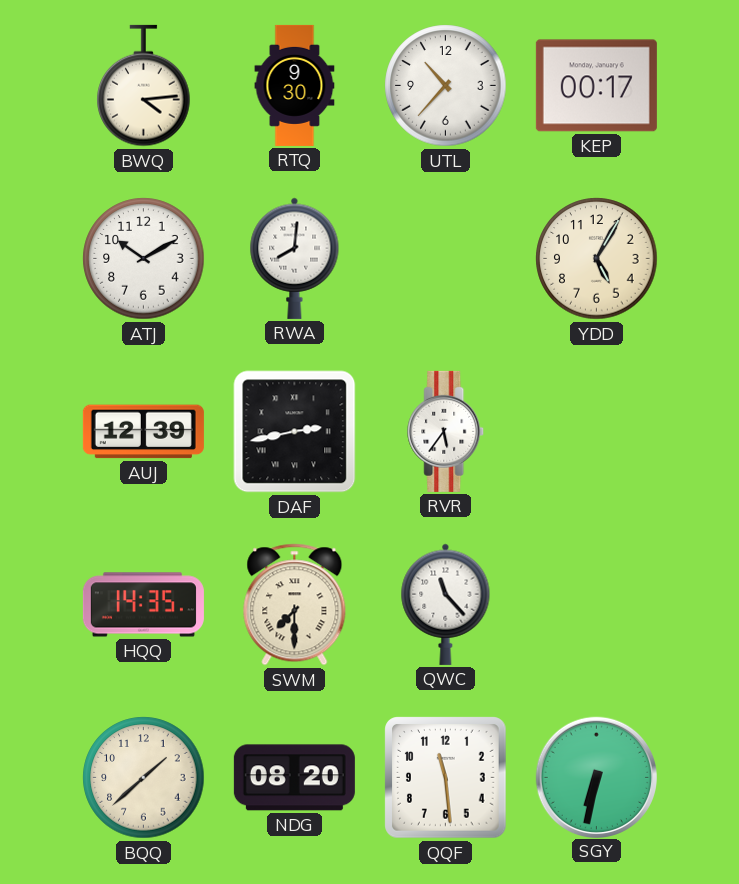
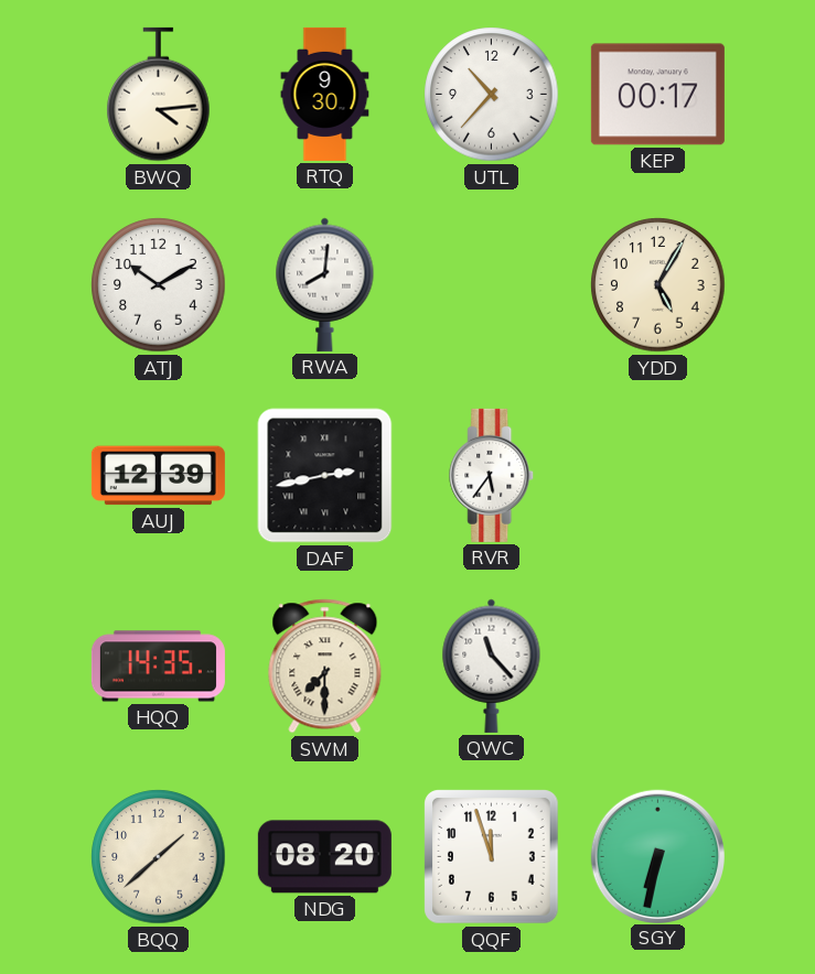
QQF: 11:29 -> 11:57 (492, 857)
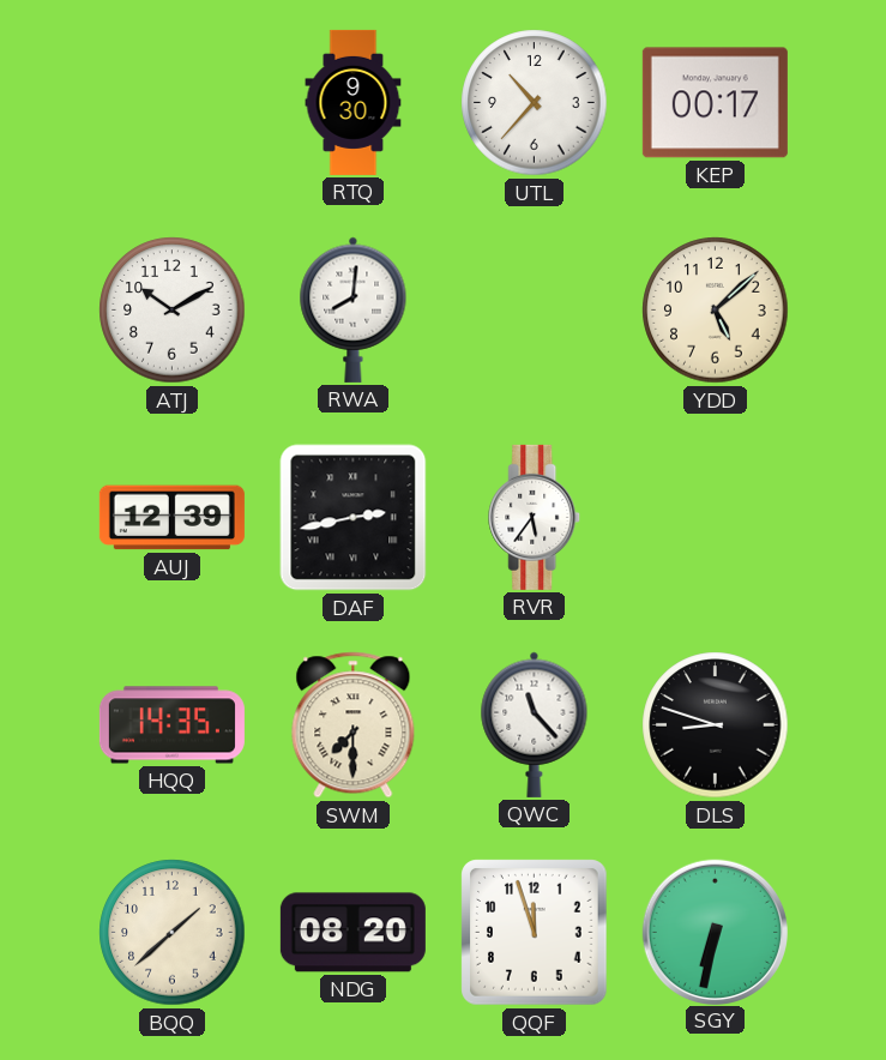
BWQ: 4:14 -> none (159, 95)
YDD: 5:05 -> 5:08 (716, 311)
DLS: none -> 8:48 (716, 725)
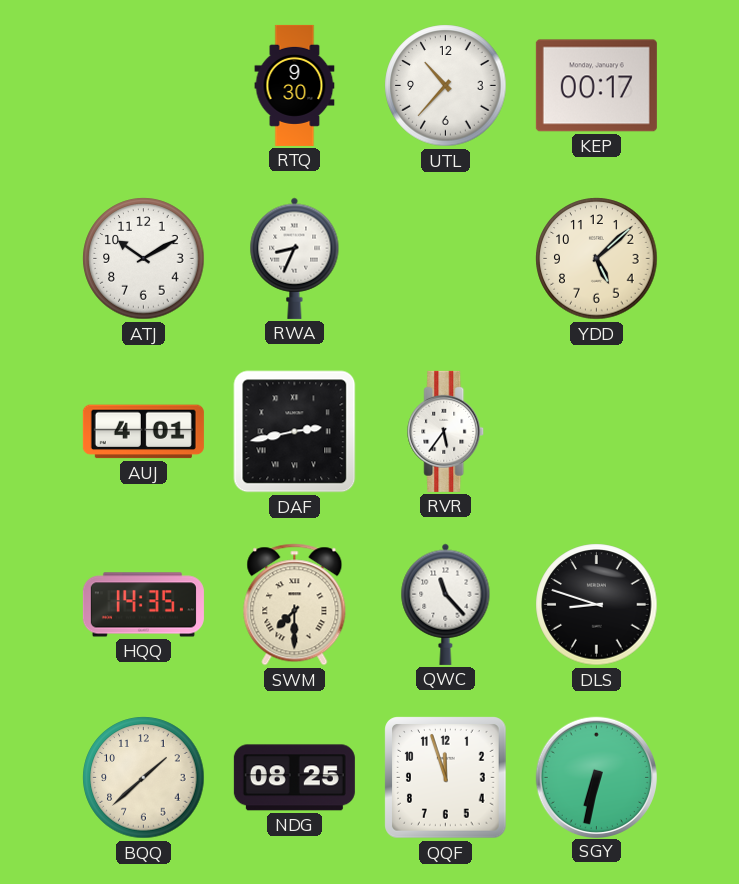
RWA: 8:01 -> 8:34 (295, 258)
AUJ: 12:39 -> 4:01 (143, 432)
NDG: 08:20 -> 08:25 (294, 778)
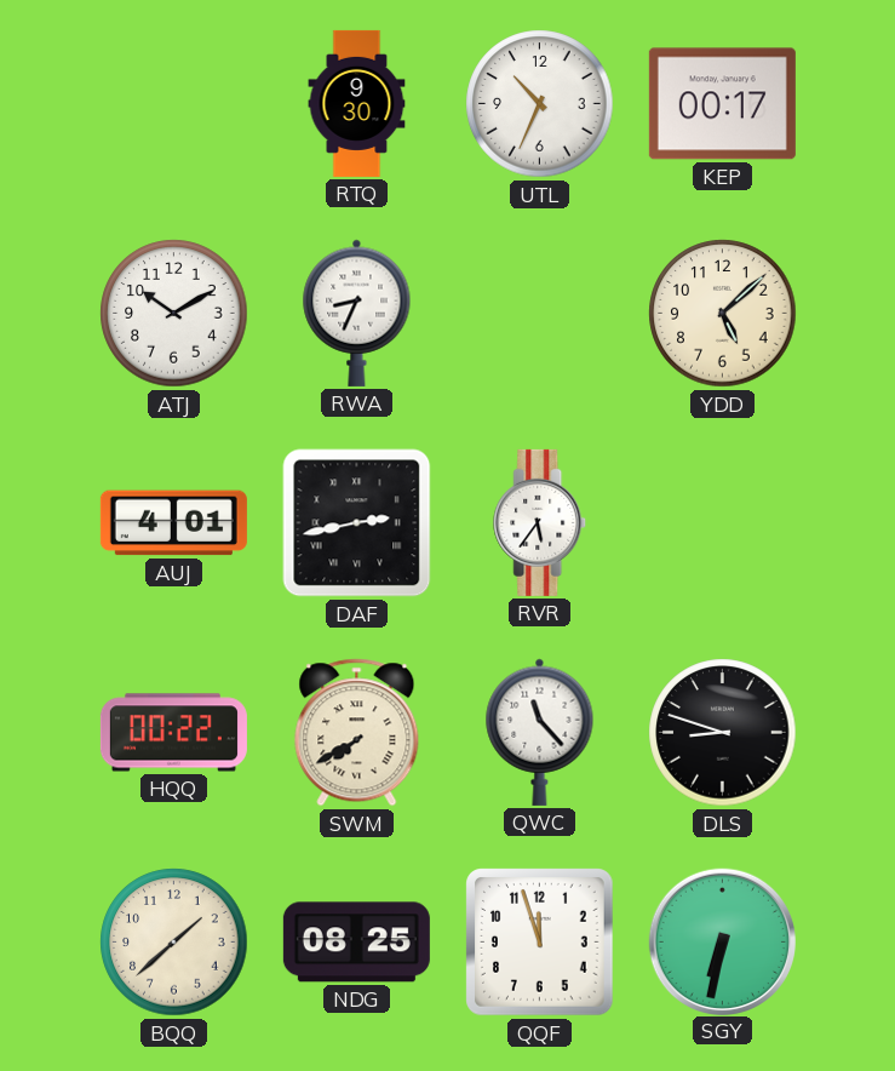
UTL: 10:37 -> 10:34 (540, 104)
HQQ: 14:35 -> 00:22 (173, 733)
SWM: 7:30 -> 7:40 (357, 733)
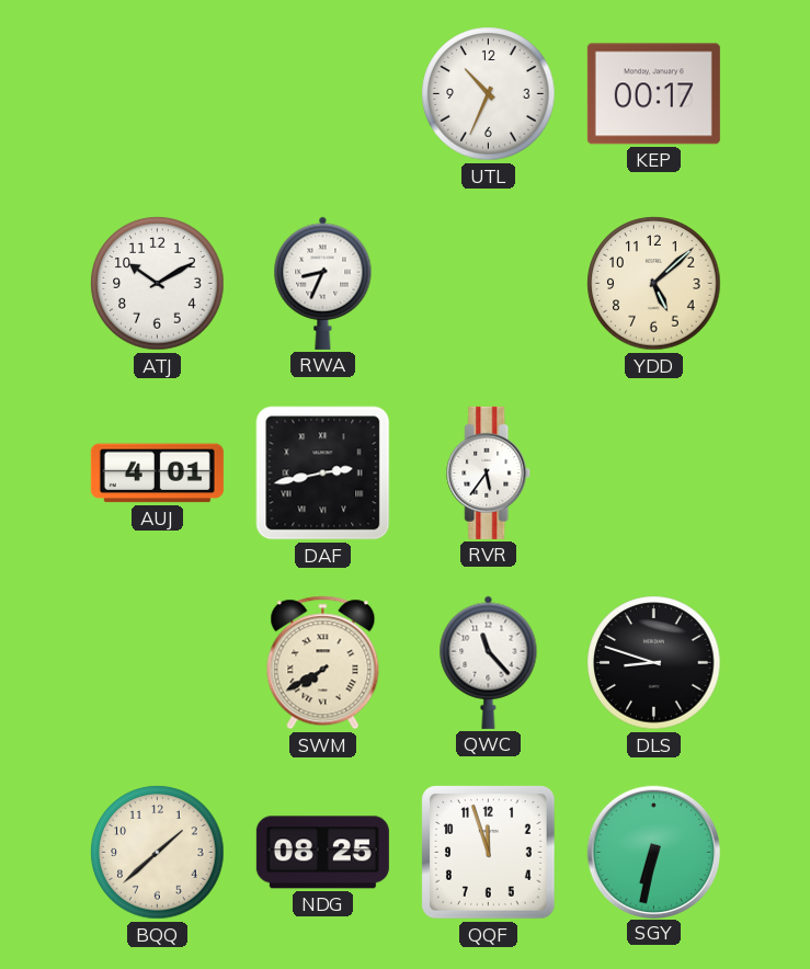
RTQ: 9:30 -> none (357, 103)
HQQ: 00:22 -> none (173, 733)
